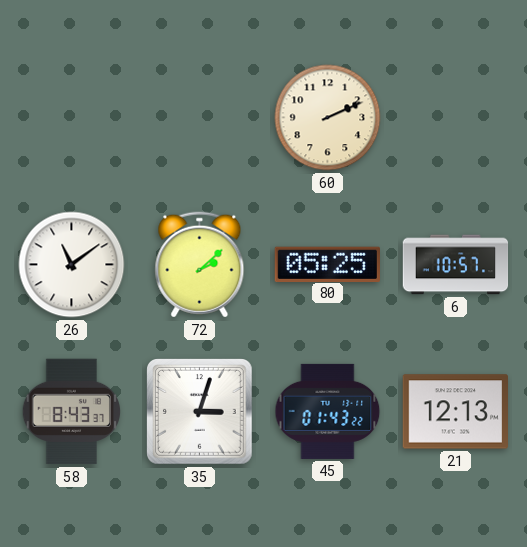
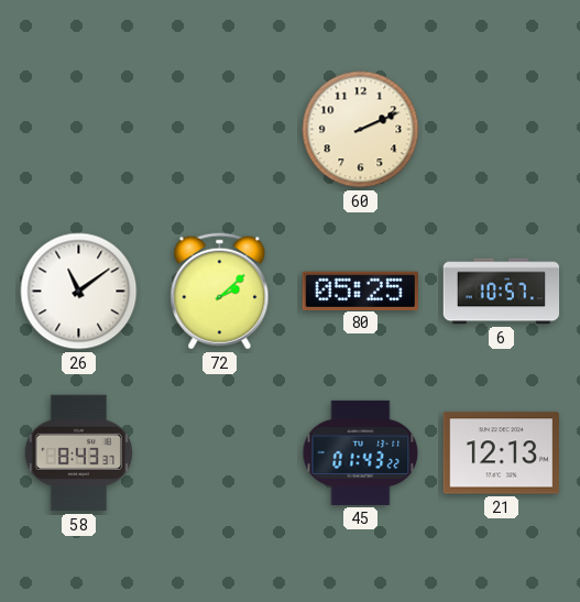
35: 3:03 -> none (200, 412)
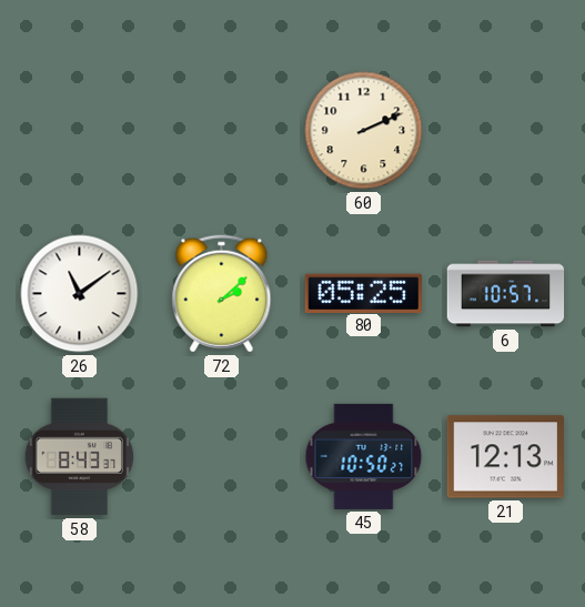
45: 01:43 -> 10:50 (364, 456)
